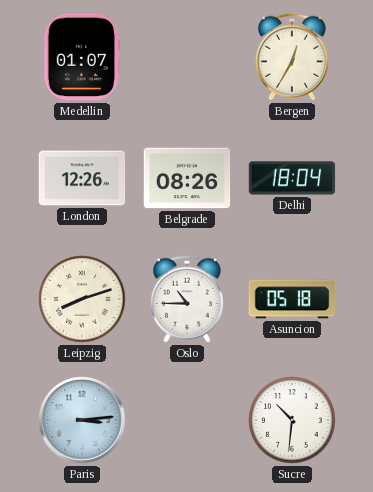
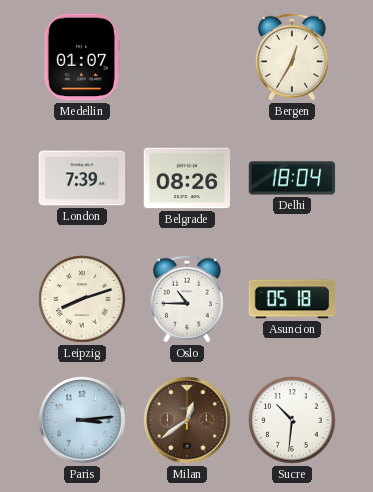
London: 12:26 -> 7:39 (82, 178)
Milan: none -> 12:39 (187, 420)
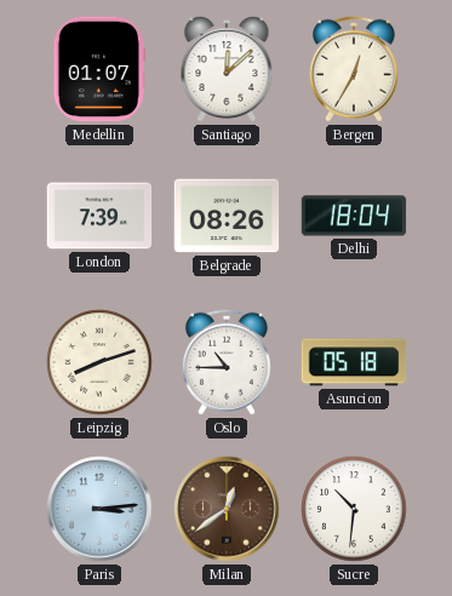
Santiago: none -> 12:08 (227, 69)
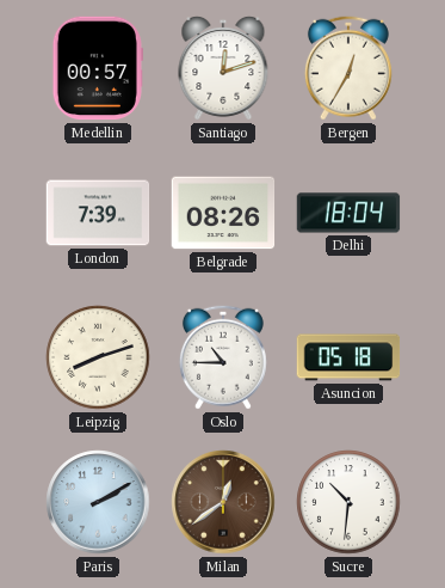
Medellin: 01:07 -> 00:57 (98, 68)
Santiago: 12:08 -> 12:12 (223, 68)
Paris: 3:14 -> 2:10 (98, 502)
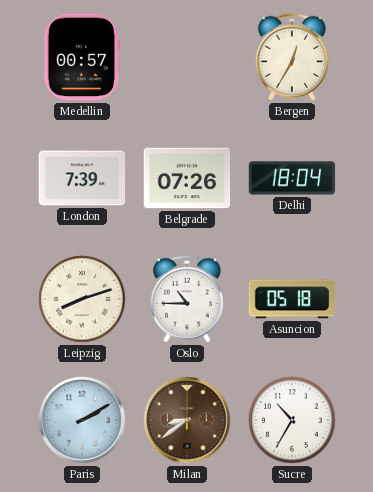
Santiago: 12:12 -> none (223, 68)
Belgrade: 08:26 -> 07:26 (187, 178)
Milan: 12:39 -> 8:39 (187, 420)
Sucre: 10:31 -> 10:35 (292, 420)
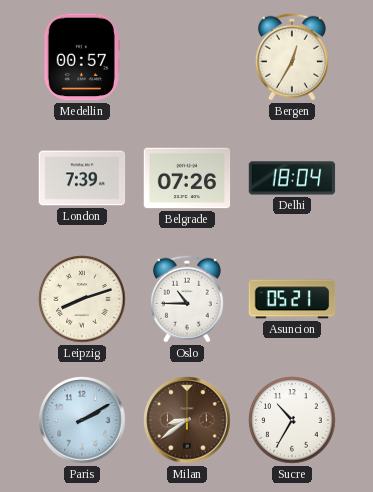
Asuncion: 05:18 -> 05:21 (292, 299)
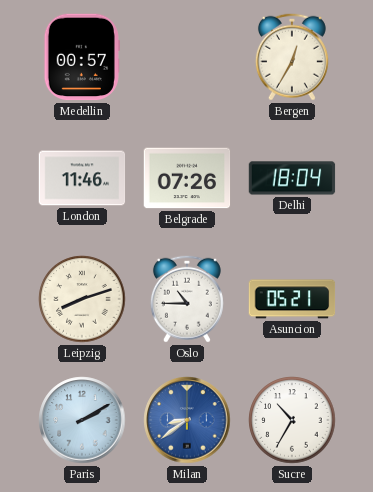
London: 7:39 -> 11:46 (82, 178)
Milan dial: brown -> blue (187, 420)
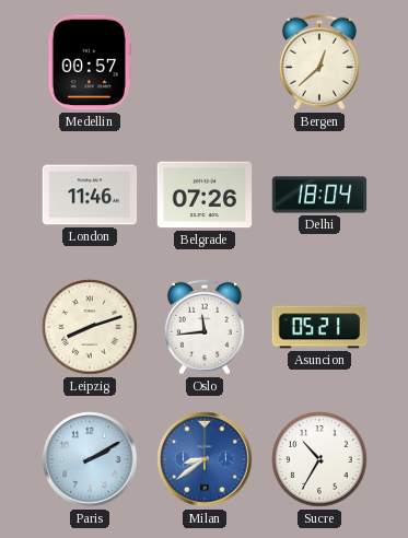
Bergen: 12:35 -> 12:38 (319, 62)
Oslo: 10:45 -> 11:44 (205, 327)
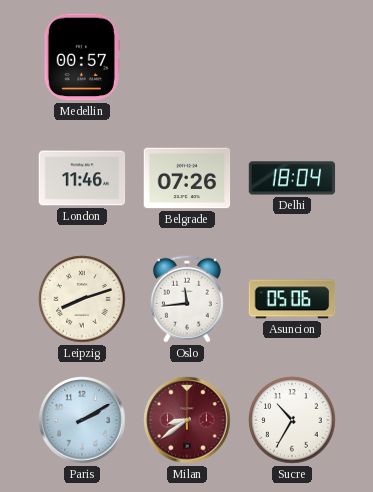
Bergen: 12:38 -> none (319, 62)
Asuncion: 05:21 -> 05:06 (292, 299)
Milan dial: blue -> burgundy (187, 420)
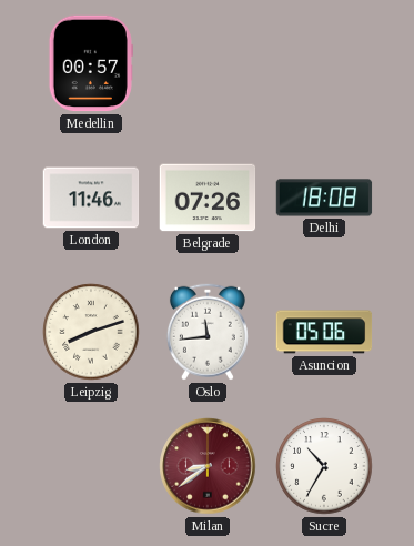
Delhi: 18:04 -> 18:08 (324, 198)
Paris: 2:10 -> none (82, 420)
